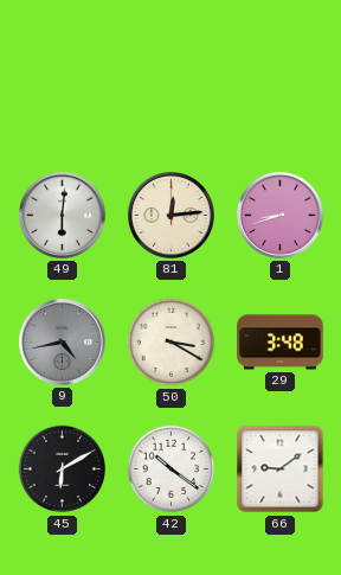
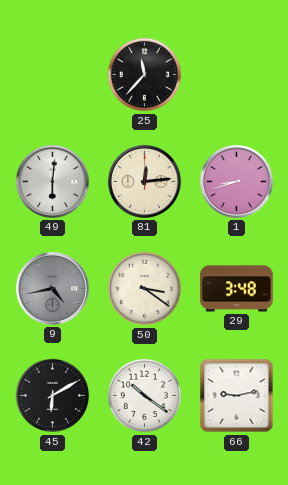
25: none -> 11:37 (145, 75)
50: 3:20 -> 3:21 (145, 289)
66: 9:09 -> 9:13 (237, 396)
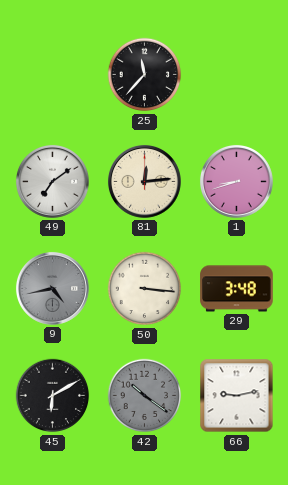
49: 6:01 -> 7:09 (52, 181)
50: 3:21 -> 3:16 (145, 289)
42 dial: white -> grey (145, 396)
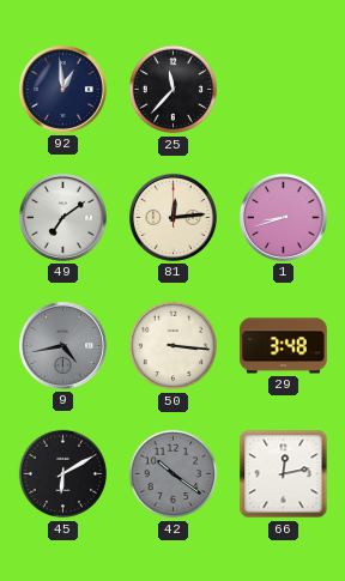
92: none -> 12:59 (62, 89)
66: 9:13 -> 12:13 (284, 474)
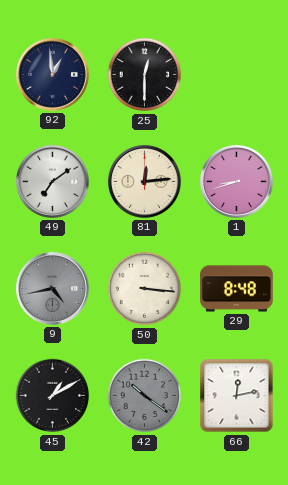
25: 11:37 -> 12:30 (145, 75)
29: 3:48 -> 8:48 (237, 289)
45: 6:10 -> 1:10 (53, 396)
